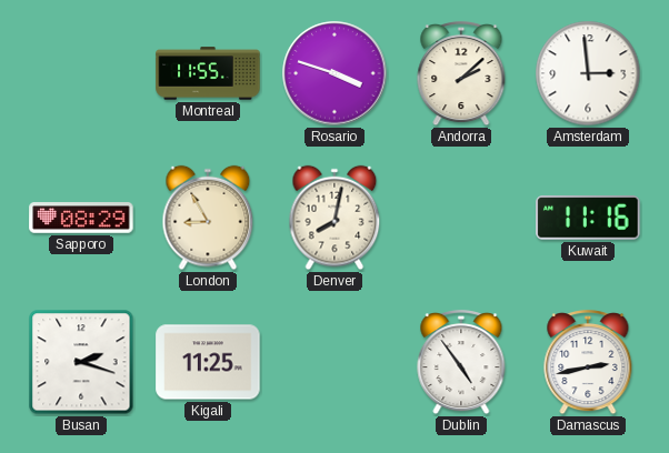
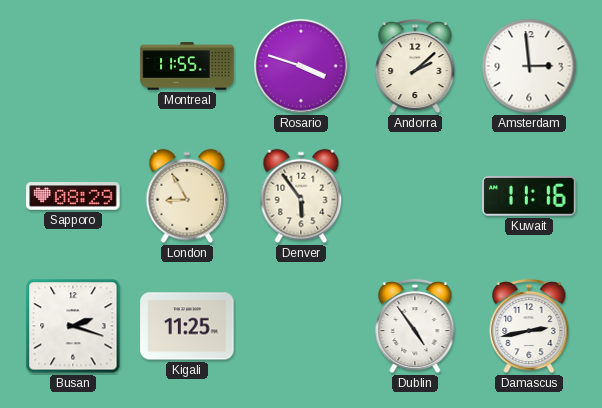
Denver: 8:02 -> 5:54 (301, 196)
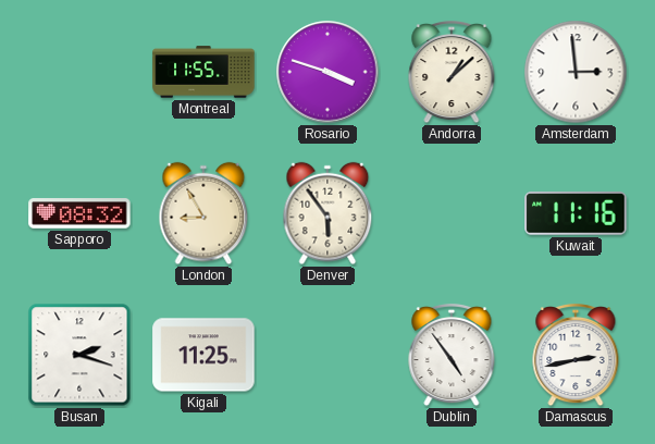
Andorra: 2:08 -> 1:08 (452, 72)
Sapporo: 08:29 -> 08:32 (79, 213)
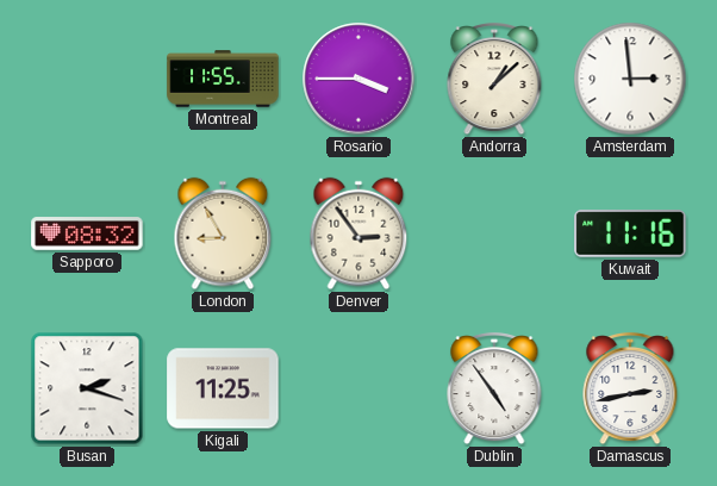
Rosario: 3:48 -> 3:45 (358, 79)
Denver: 5:54 -> 2:54 (358, 233)
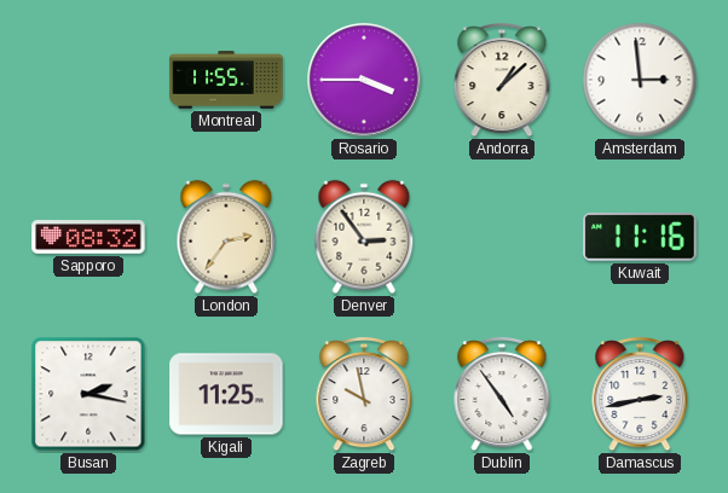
London: 8:55 -> 2:36 (226, 237)
Busan: 2:18 -> 2:17 (88, 394)
Zagreb: none -> 9:58 (364, 394)
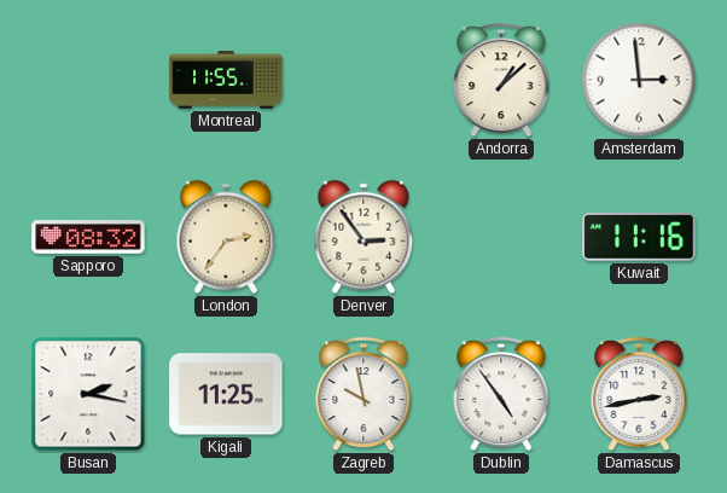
Rosario: 3:45 -> none (364, 80)
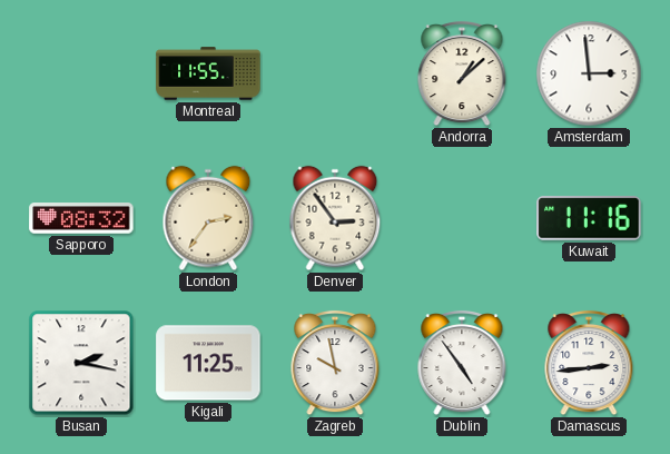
Damascus: 2:43 -> 2:44 (589, 363)
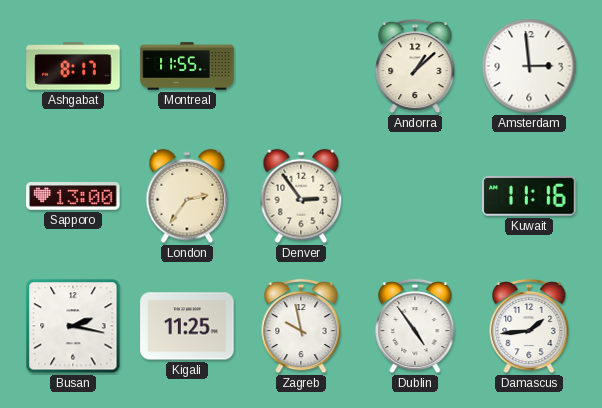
Ashgabat: none -> 8:17 (73, 66)
Sapporo: 08:32 -> 13:00 (73, 196)
Damascus: 2:44 -> 1:44 (529, 326)
